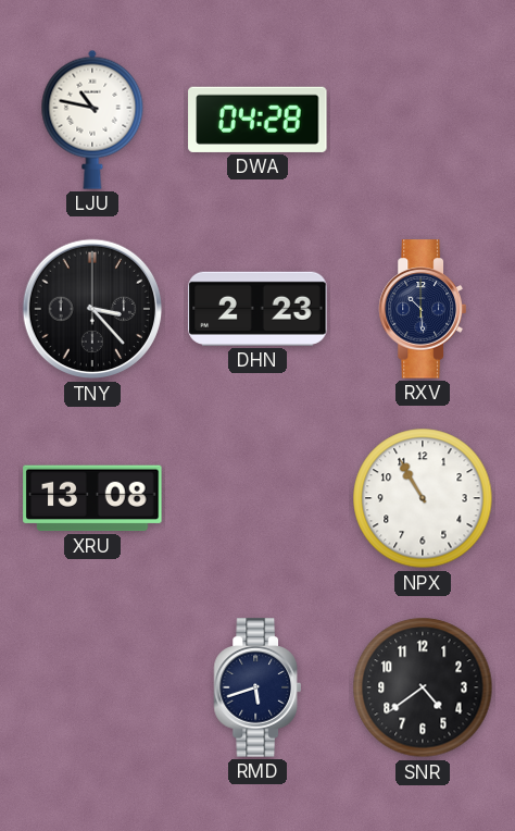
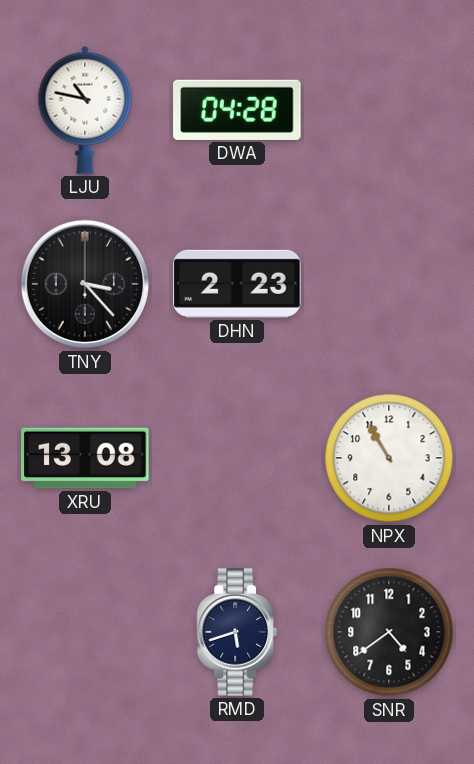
RXV: 10:29 -> none (423, 309)
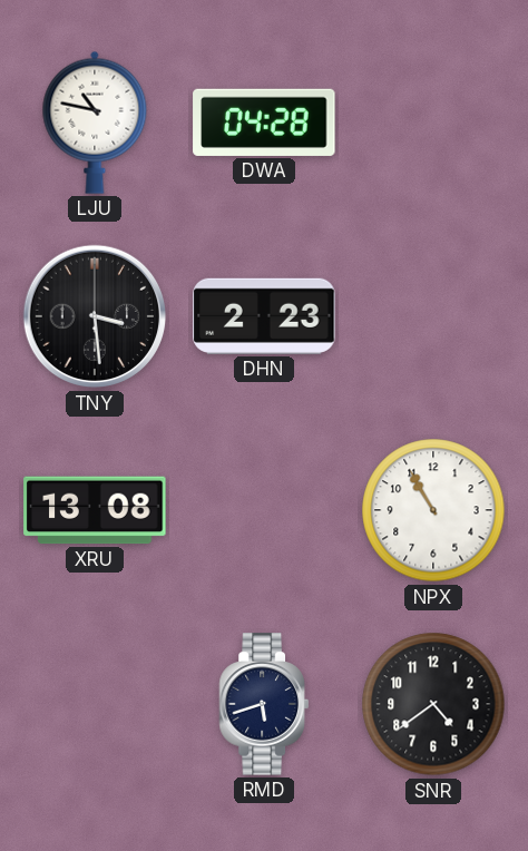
TNY: 3:23 -> 3:29 (95, 316)
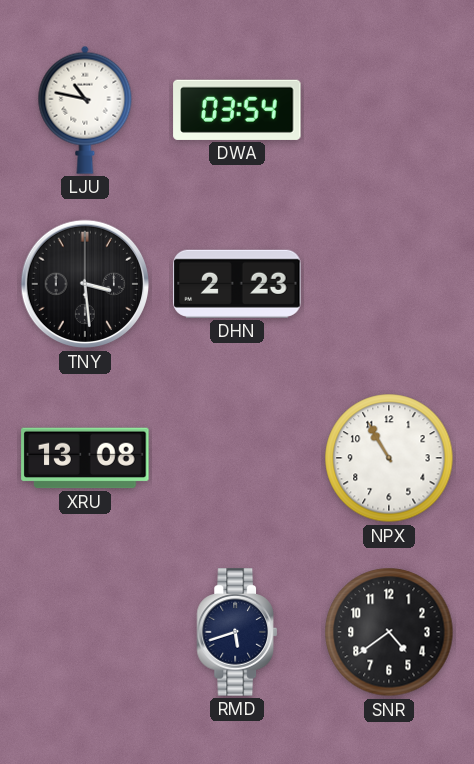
DWA: 04:28 -> 03:54 (237, 110)
